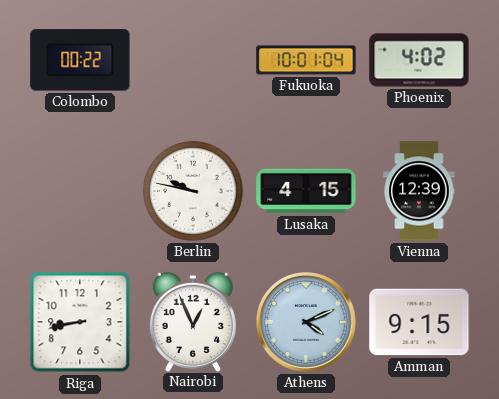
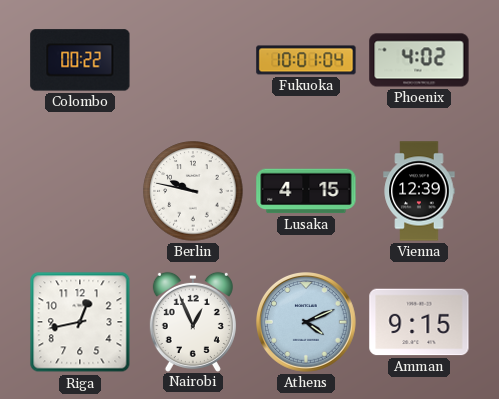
Riga: 8:43 -> 12:43 (80, 322)
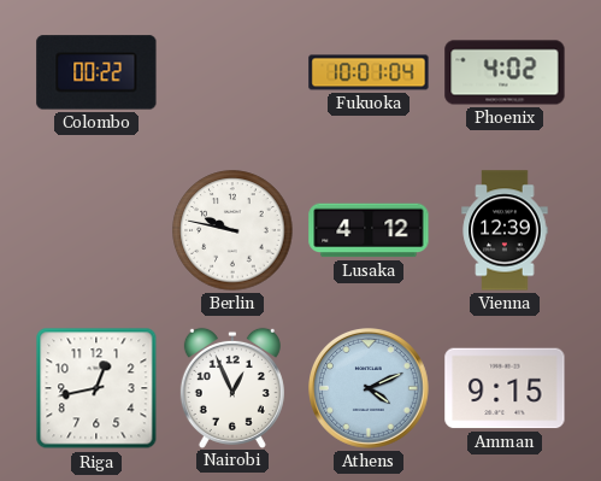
Lusaka: 4:15 -> 4:12 (369, 230)
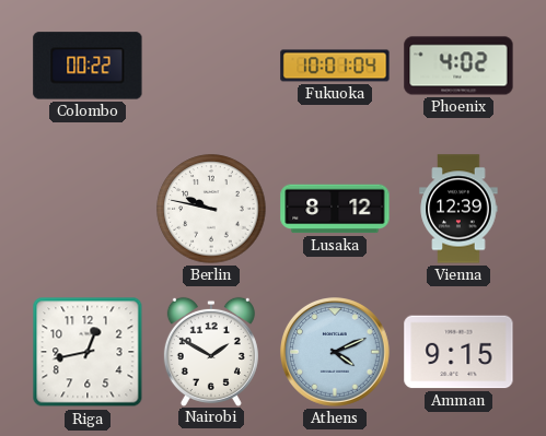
Lusaka: 4:12 -> 8:12 (335, 209)
Nairobi: 12:56 -> 1:50 (211, 351)
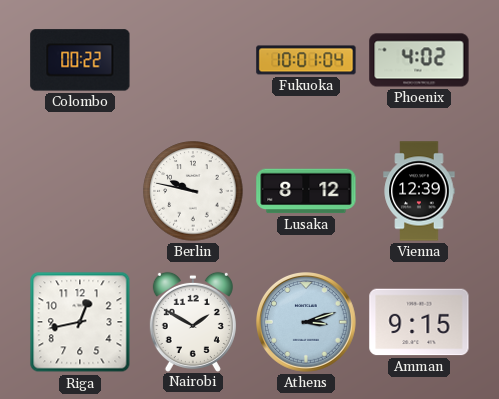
Athens: 4:11 -> 3:12 (307, 323)
